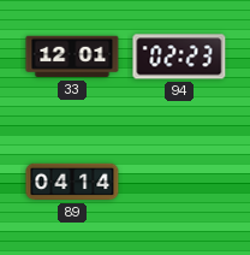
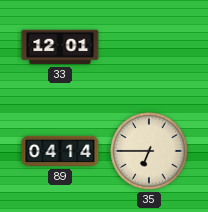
94: 02:23 -> none (179, 57)
35: none -> 6:45 (149, 151)
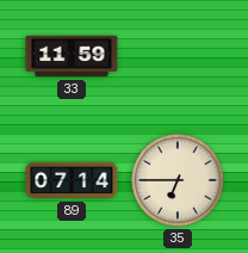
33: 12:01 -> 11:59 (72, 56)
89: 04:14 -> 07:14 (72, 180)
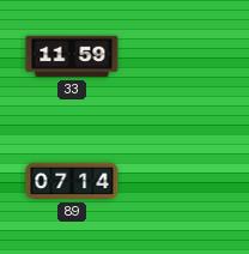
35: 6:45 -> none (178, 180)
